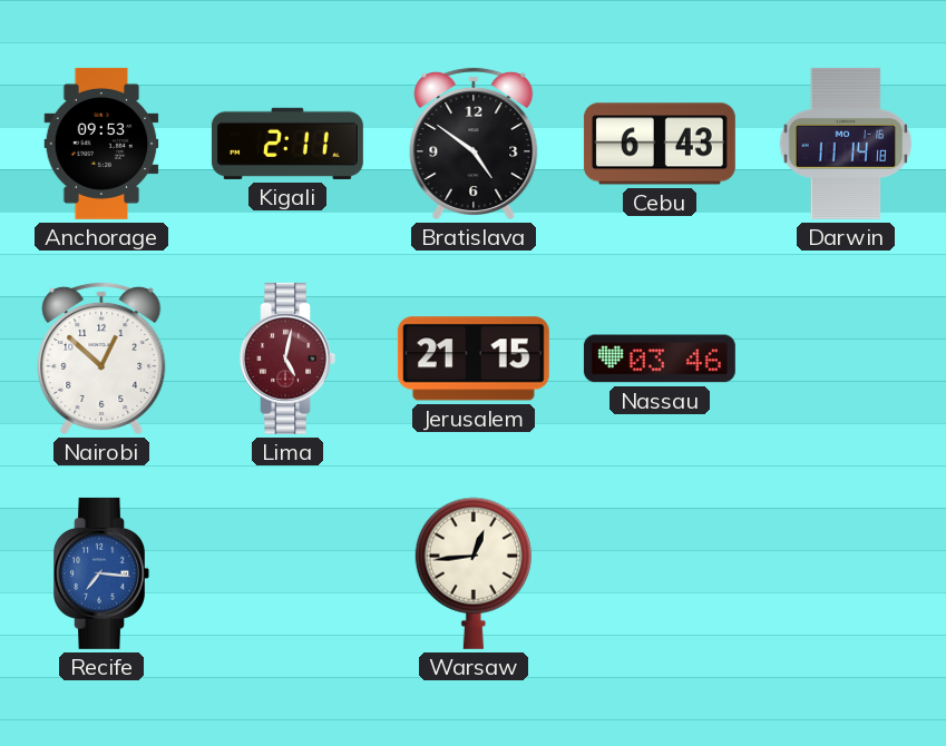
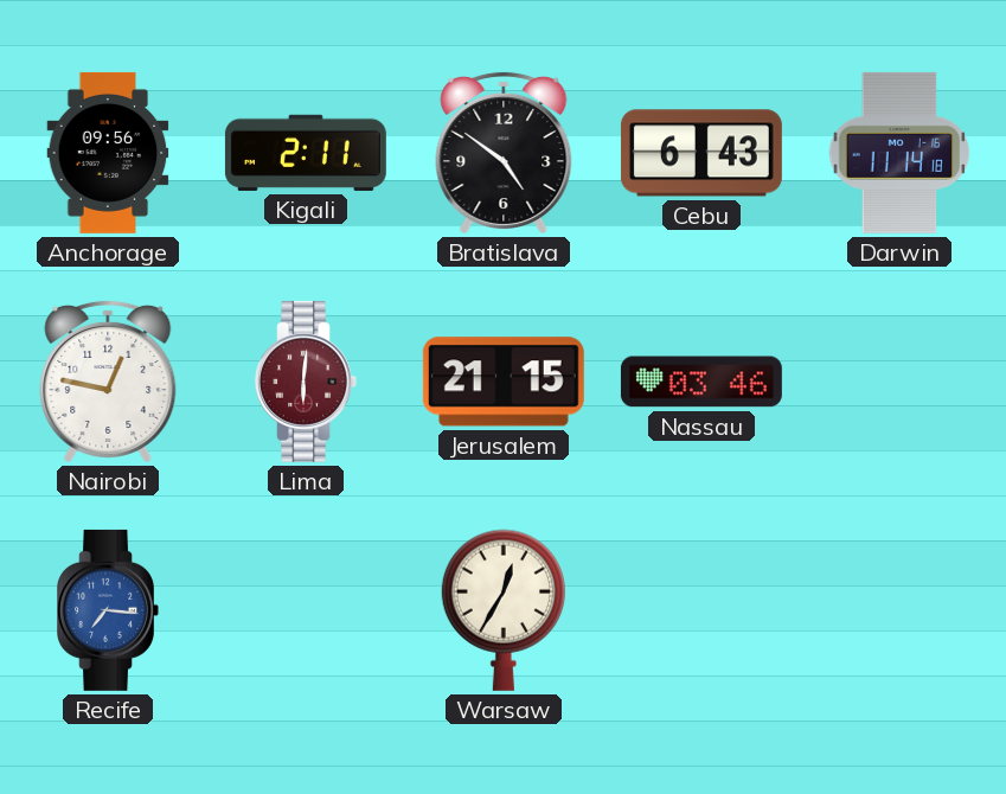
Anchorage: 09:53 -> 09:56 (108, 153)
Nairobi: 12:52 -> 12:47 (108, 380)
Lima: 5:02 -> 6:01 (306, 382)
Warsaw: 12:44 -> 12:35 (504, 610)
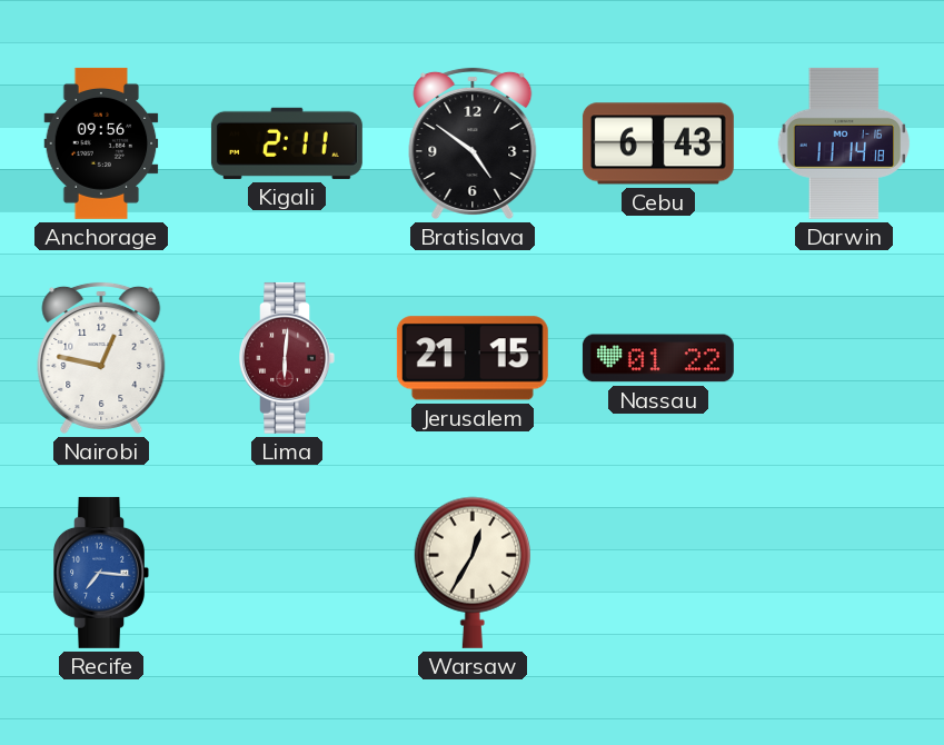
Nassau: 03:46 -> 01:22 (658, 358)
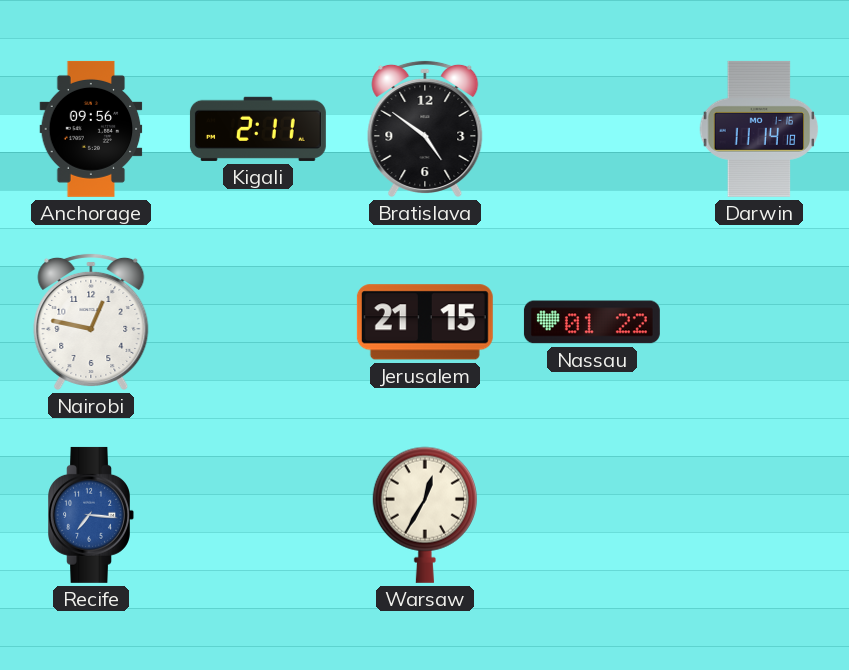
Cebu: 6:43 -> none (658, 143)
Lima: 6:01 -> none (287, 358)
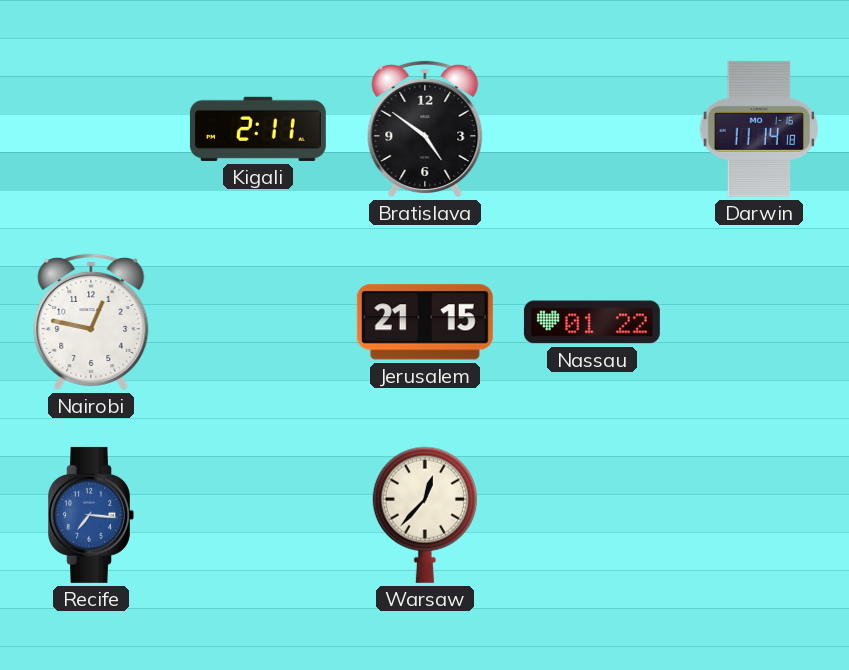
Anchorage: 09:56 -> none (91, 129)
Warsaw: 12:35 -> 12:37 (425, 515)
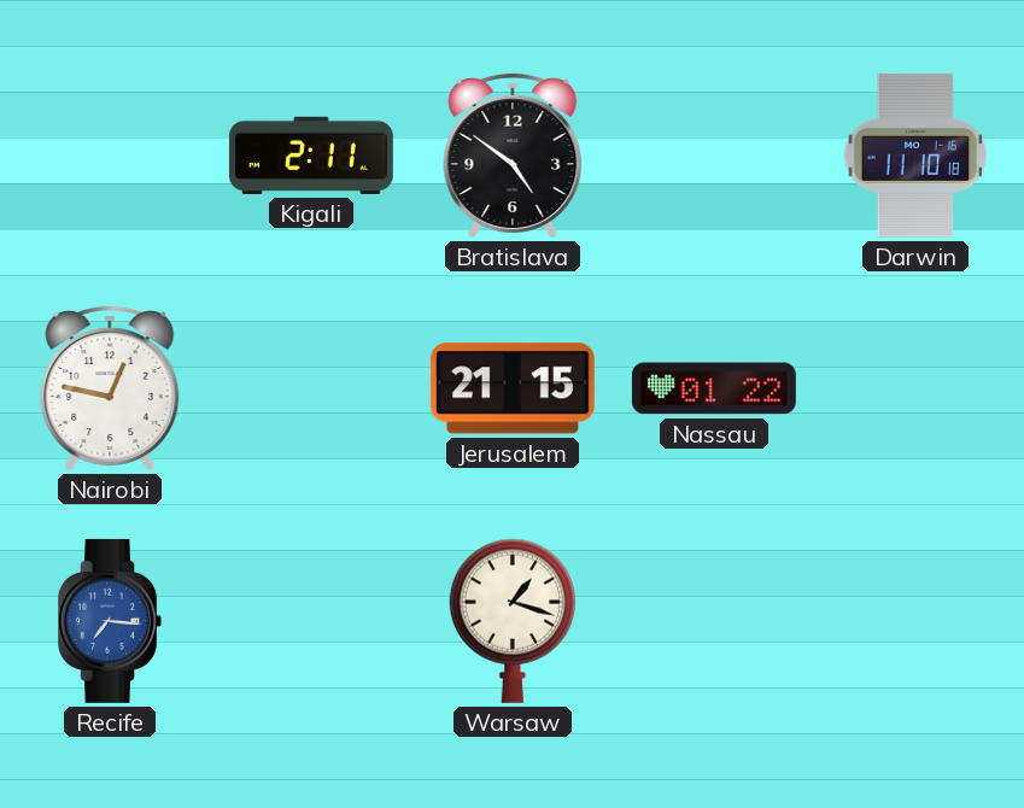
Darwin: 11:14 -> 11:10 (915, 156)
Warsaw: 12:37 -> 1:18 (513, 621)
